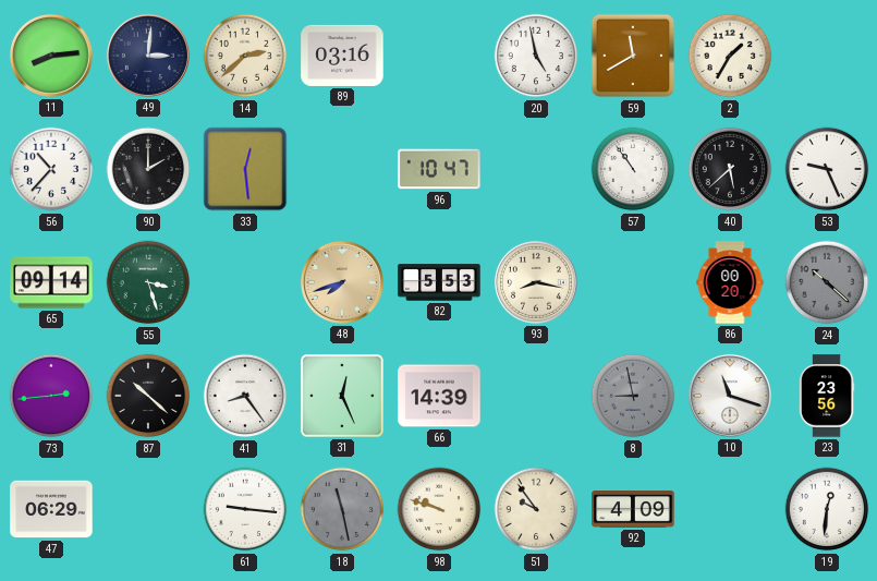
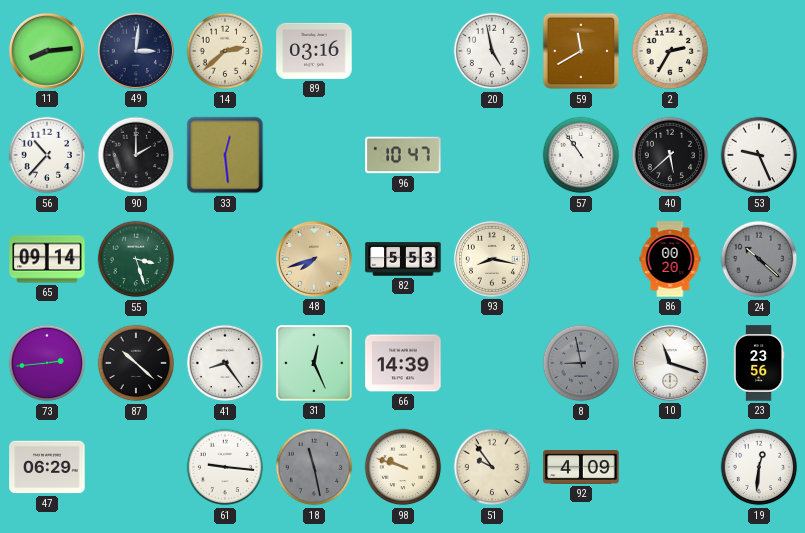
2: 1:35 -> 2:35 (670, 51)
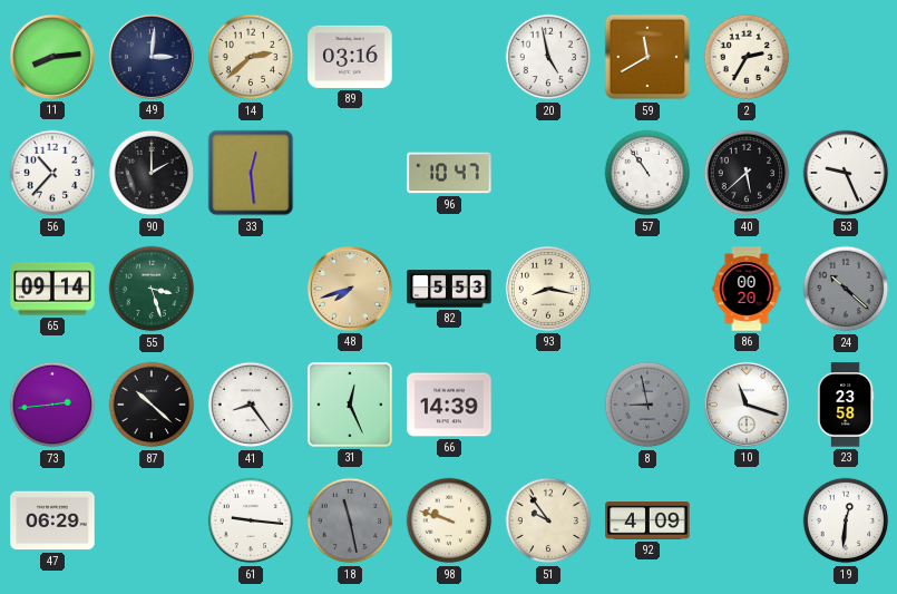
23: 23:56 -> 23:58 (846, 405)
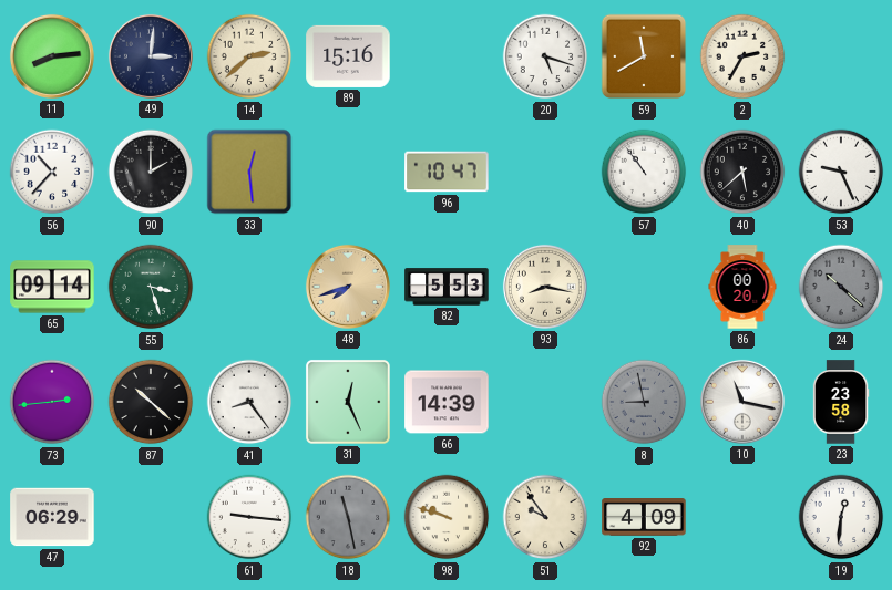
89: 03:16 -> 15:16 (348, 56)
20: 4:58 -> 5:18 (545, 56)
10: 11:18 -> 11:17 (742, 402)
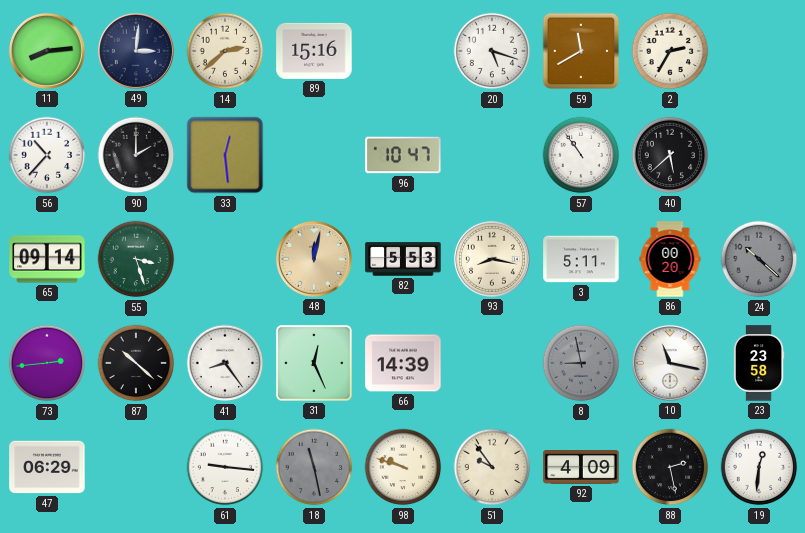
53: 9:26 -> none (841, 172)
48: 7:42 -> 12:02 (314, 259)
3: none -> 5:11 (581, 259)
88: none -> 2:28 (670, 467)
